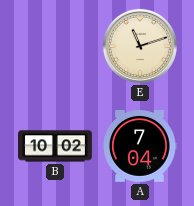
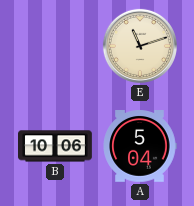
B: 10:02 -> 10:06 (56, 146)
A: 7:04 -> 5:04 (140, 147)
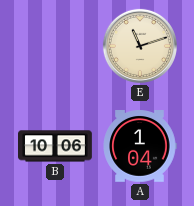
A: 5:04 -> 1:04 (140, 147)
